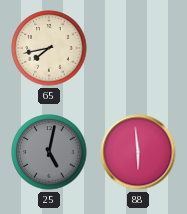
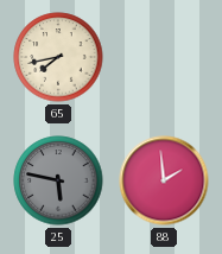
25: 5:02 -> 5:47 (58, 180)
88: 5:59 -> 1:59 (164, 180)
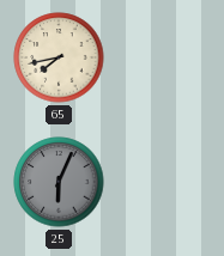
25: 5:47 -> 6:04 (59, 182)
88: 1:59 -> none (164, 180)
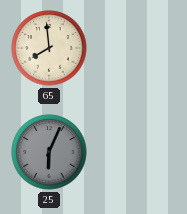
65: 7:43 -> 7:59 (49, 48)
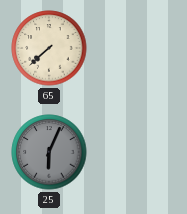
65: 7:59 -> 7:38 (49, 48)
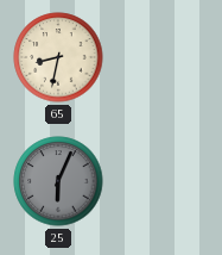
65: 7:38 -> 8:32 (58, 57)
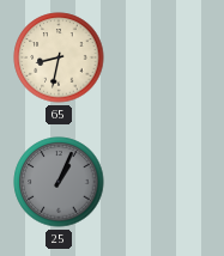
25: 6:04 -> 1:04 (59, 182)
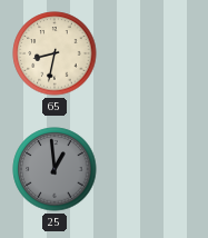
25: 1:04 -> 12:59 (55, 169)
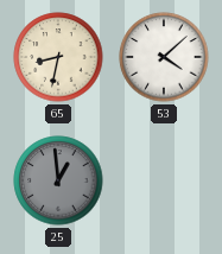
53: none -> 4:08 (164, 57)
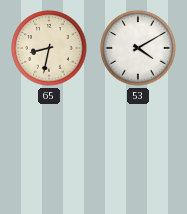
53: 4:08 -> 4:10 (138, 48)
25: 12:59 -> none (58, 180)
